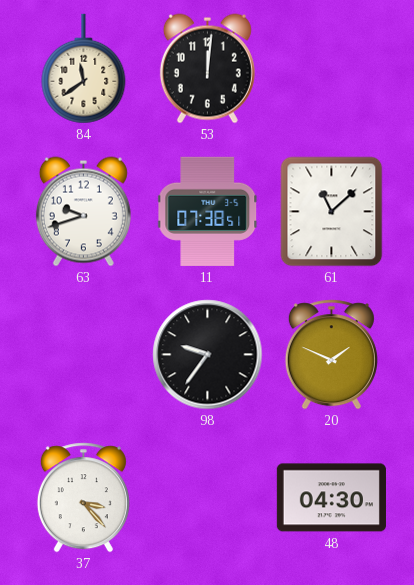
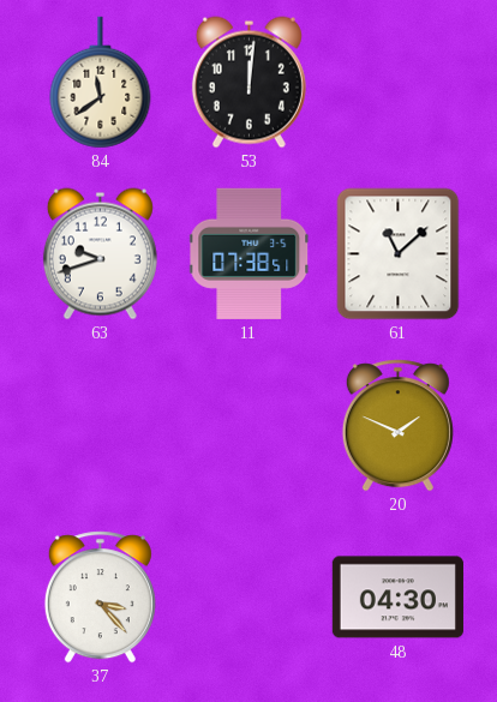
98: 9:36 -> none (208, 355)
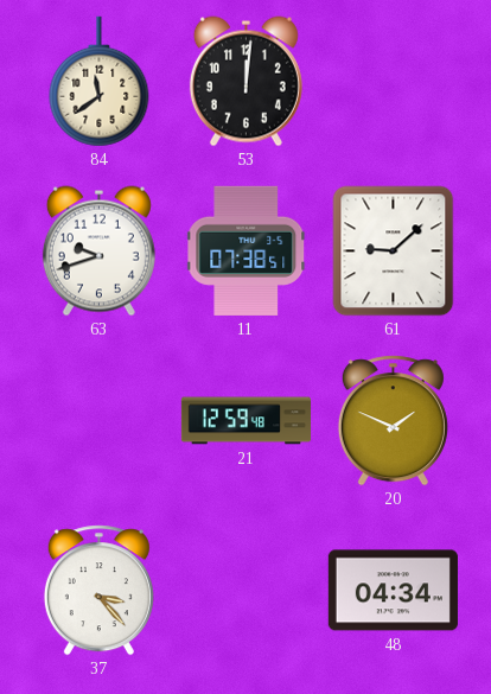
61: 11:08 -> 9:08 (394, 252)
21: none -> 12:59 (245, 421)
48: 04:30 -> 04:34 (393, 591)
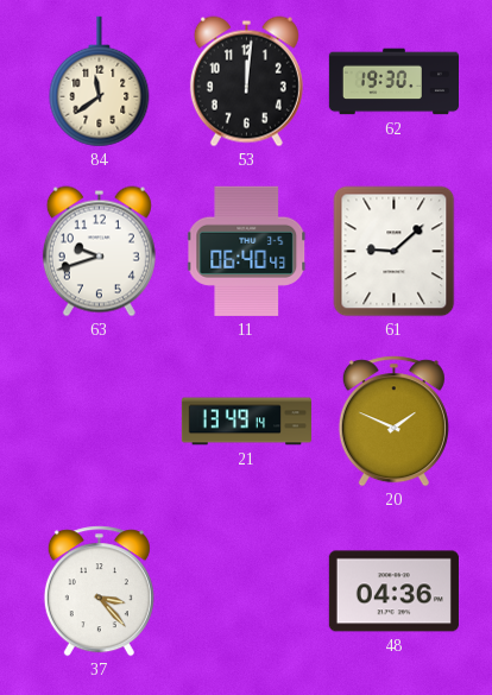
62: none -> 19:30 (393, 82)
11: 07:38 -> 06:40 (247, 251)
21: 12:59 -> 13:49 (246, 422)
48: 04:34 -> 04:36 (393, 592)
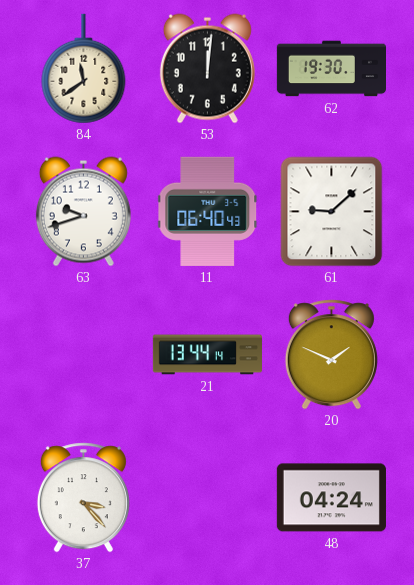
21: 13:49 -> 13:44 (207, 355)
48: 04:36 -> 04:24 (331, 498)
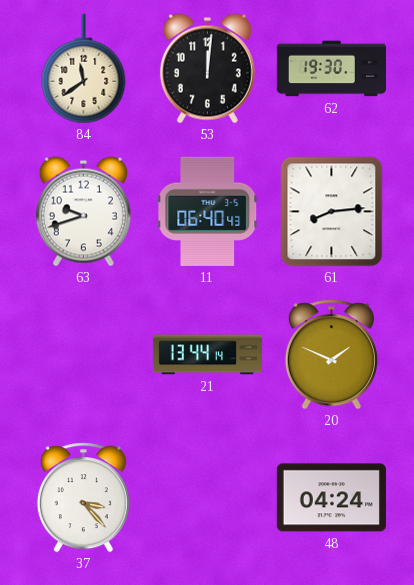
61: 9:08 -> 8:14 (332, 212)
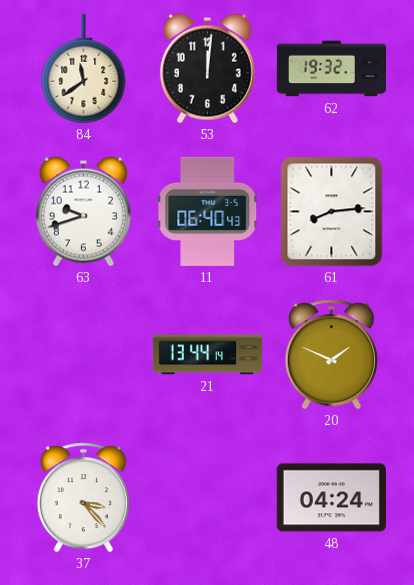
62: 19:30 -> 19:32 (331, 69)
